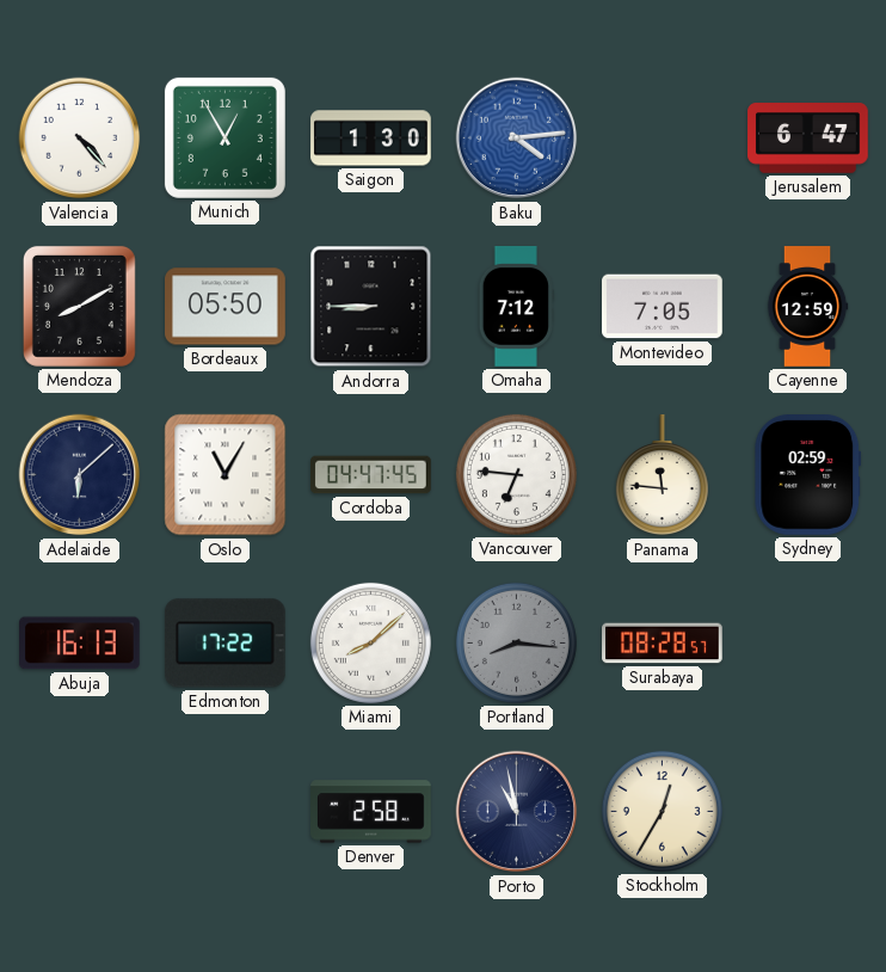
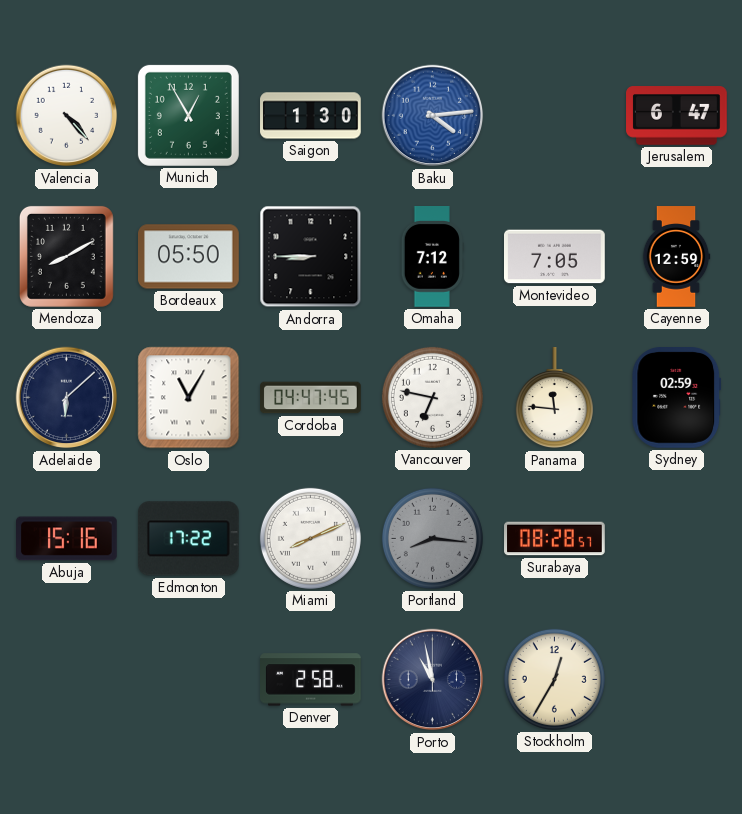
Vancouver: 6:46 -> 6:47 (432, 397)
Abuja: 16:13 -> 15:16 (67, 539)
Miami: 8:08 -> 8:11 (310, 538)
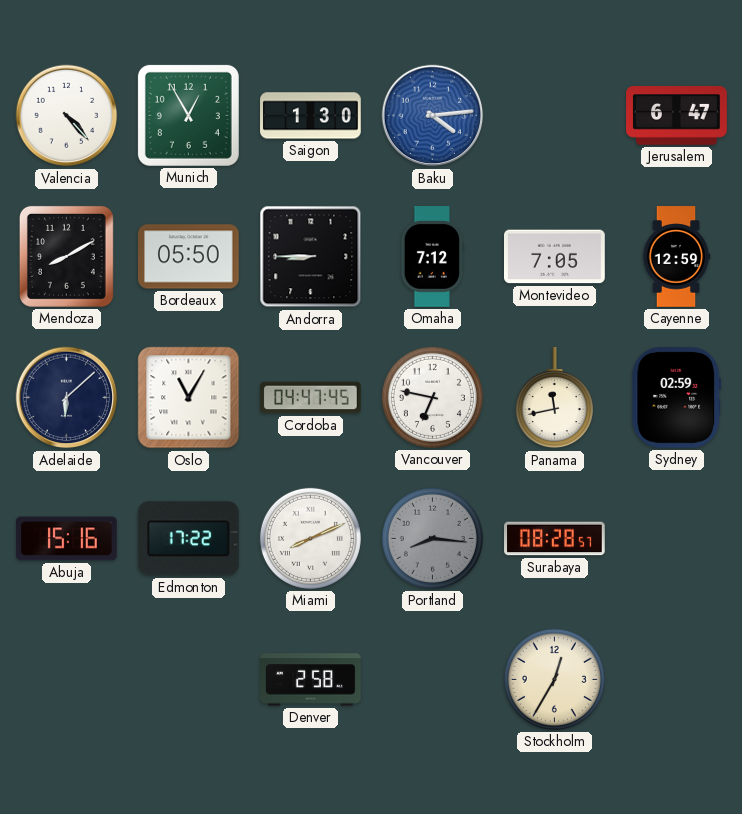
Panama: 11:46 -> 11:43 (554, 399)
Porto: 10:58 -> none (433, 680)
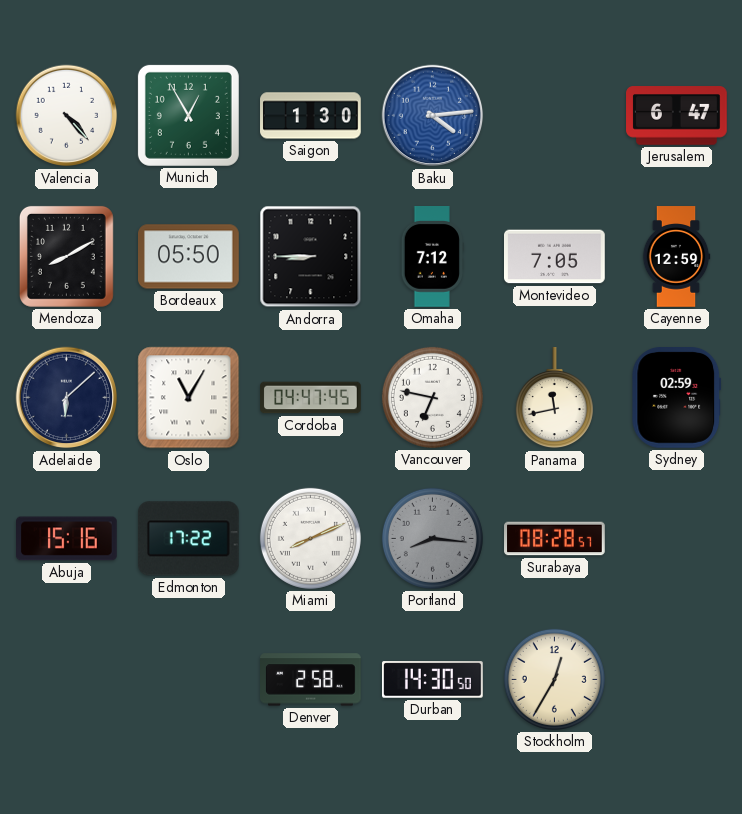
Durban: none -> 14:30 (433, 680)
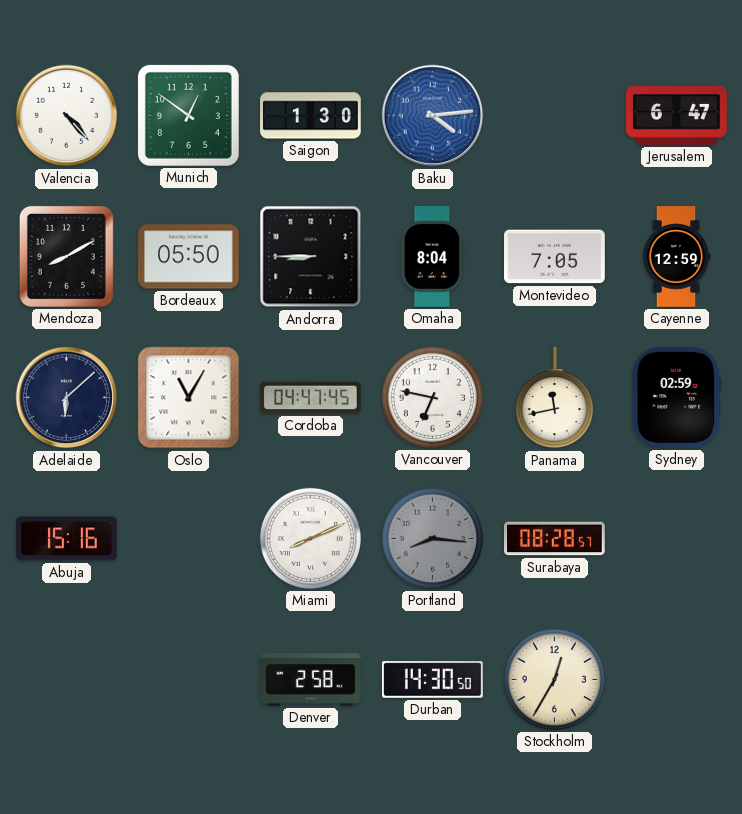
Munich: 12:55 -> 12:51 (188, 115)
Omaha: 7:12 -> 8:04 (433, 257)
Edmonton: 17:22 -> none (188, 539)
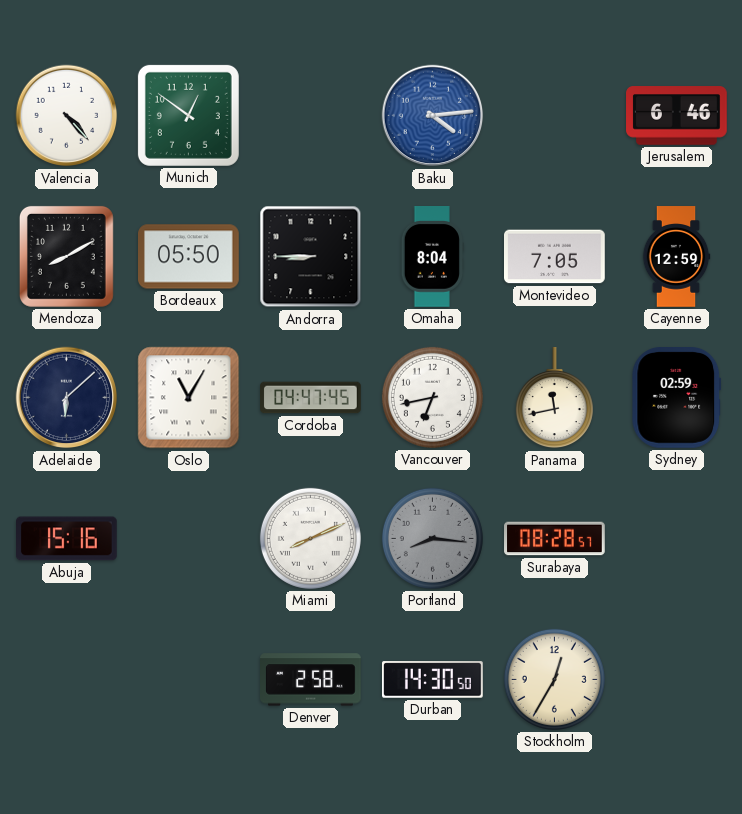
Saigon: 1:30 -> none (311, 116)
Jerusalem: 6:47 -> 6:46 (677, 116)
Vancouver: 6:47 -> 6:43 (432, 397)
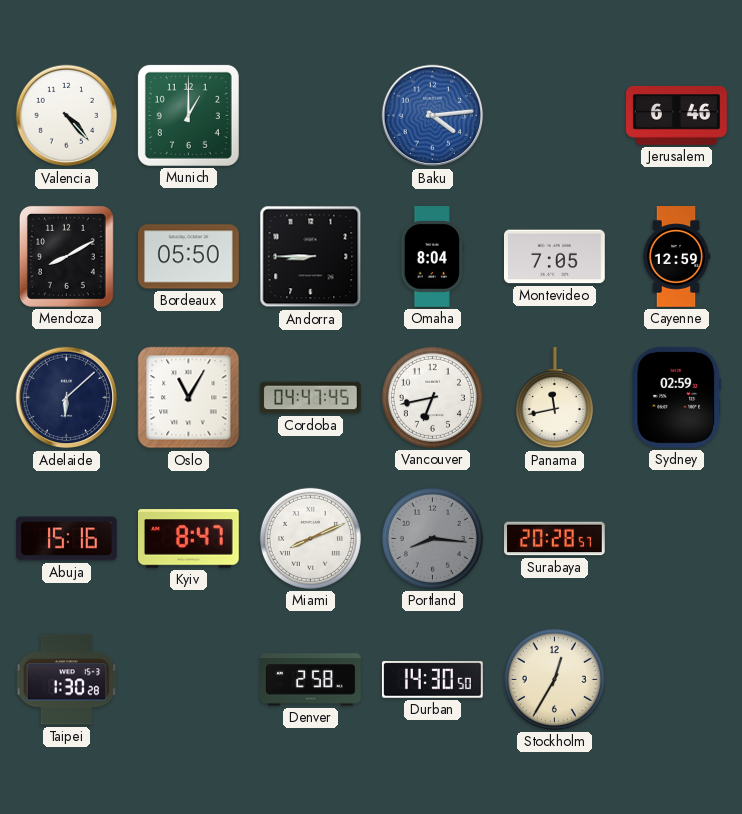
Munich: 12:51 -> 1:00 (188, 115)
Kyiv: none -> 8:47 (189, 539)
Surabaya: 08:28 -> 20:28 (555, 539)
Taipei: none -> 1:30 (67, 680)
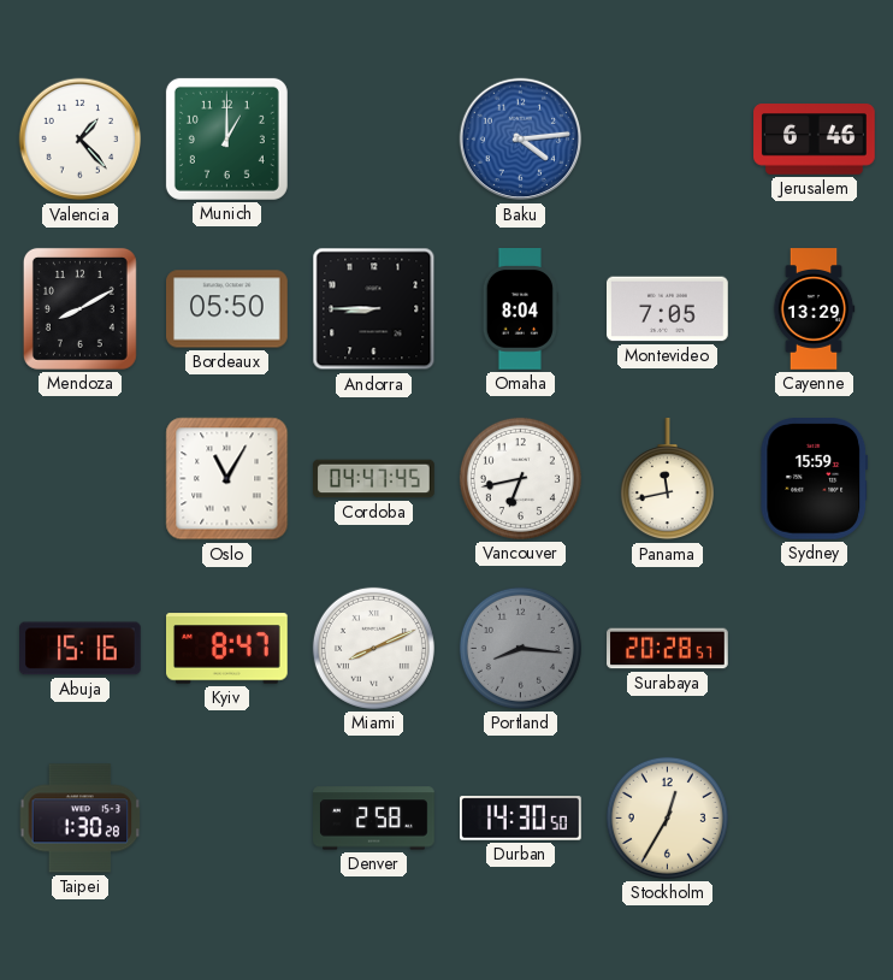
Valencia: 4:23 -> 1:23 (81, 140)
Cayenne: 12:59 -> 13:29 (814, 309)
Adelaide: 6:08 -> none (67, 398)
Sydney: 02:59 -> 15:59 (815, 479)
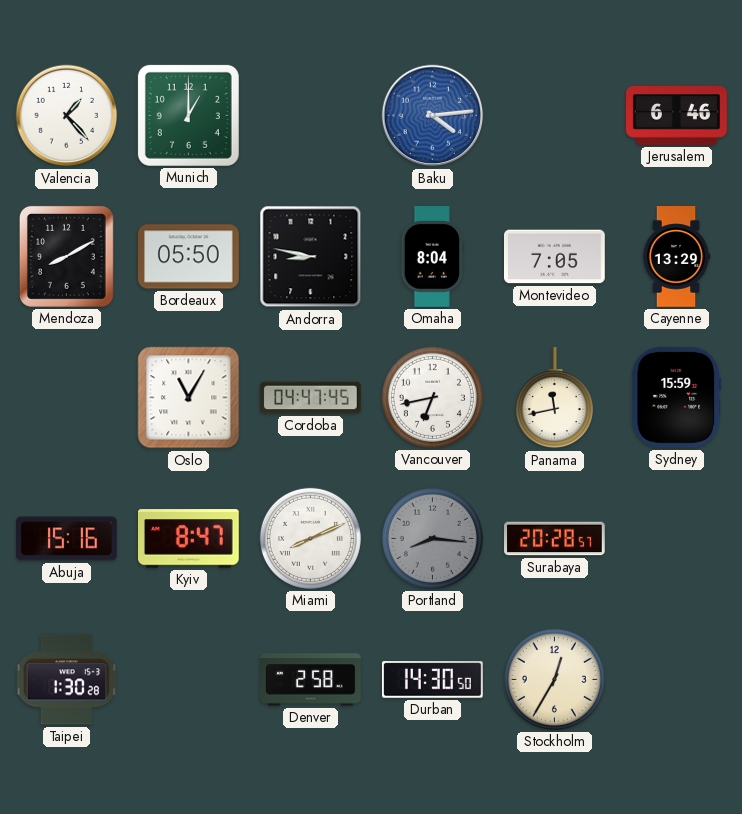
Andorra: 8:45 -> 8:47 (311, 257)
